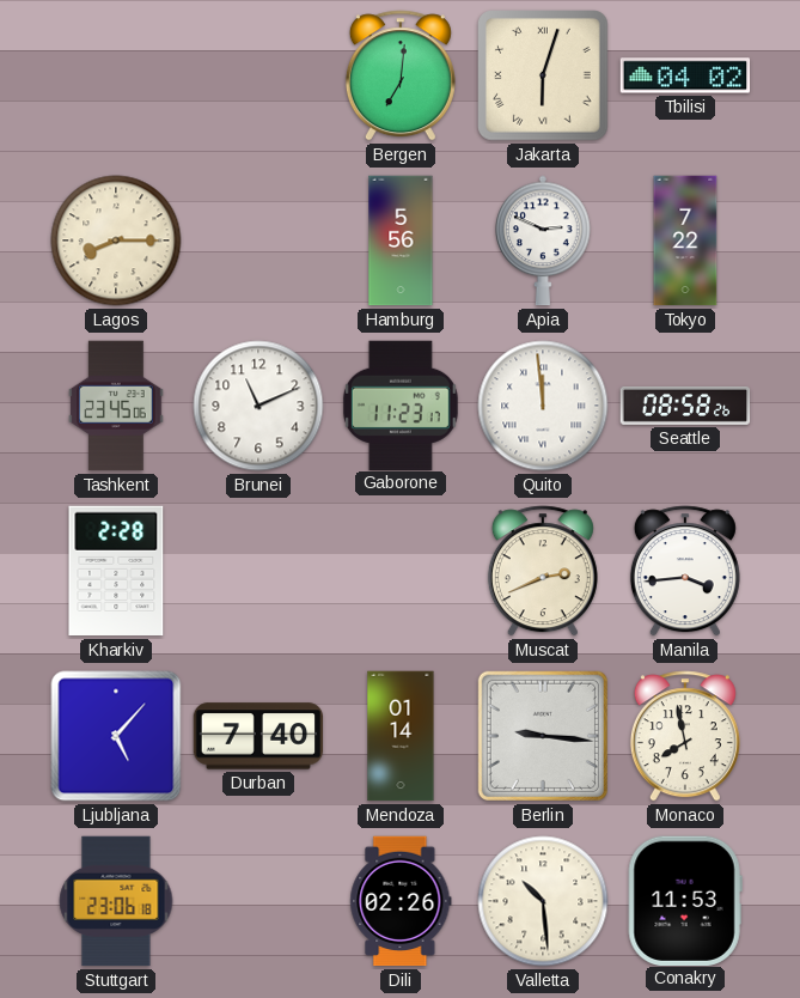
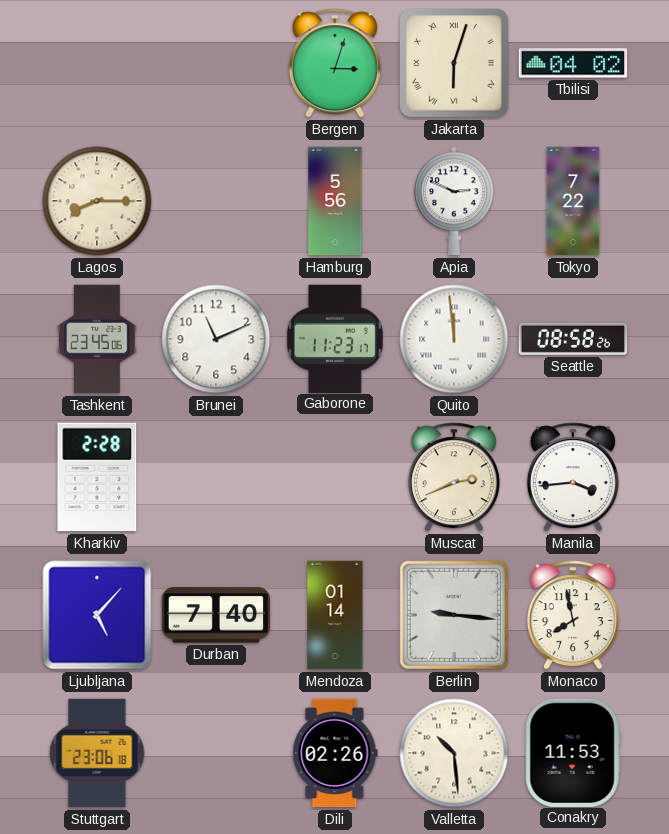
Bergen: 7:01 -> 3:03 (335, 63)
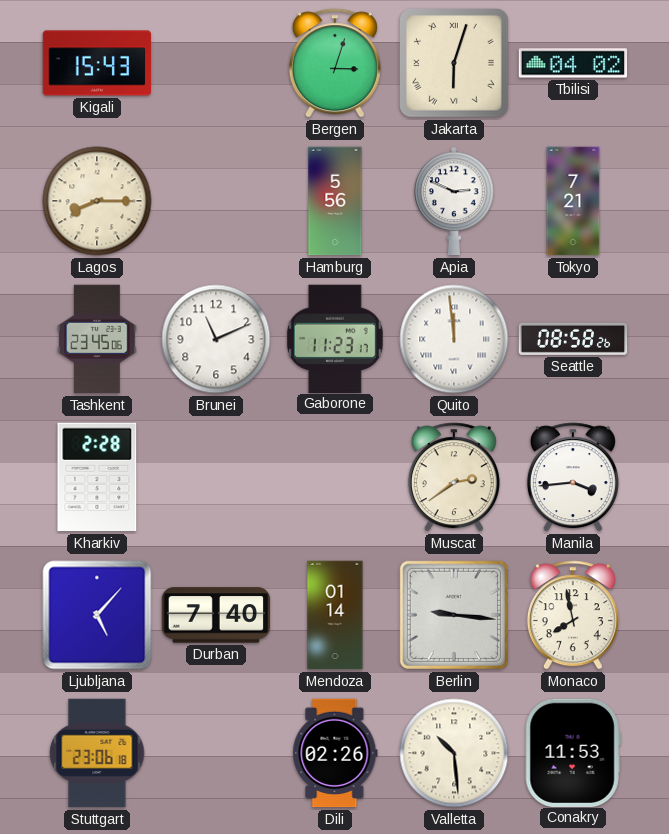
Kigali: none -> 15:43 (97, 63)
Tokyo: 7:22 -> 7:21 (573, 201)
Muscat: 2:41 -> 2:39 (454, 477)
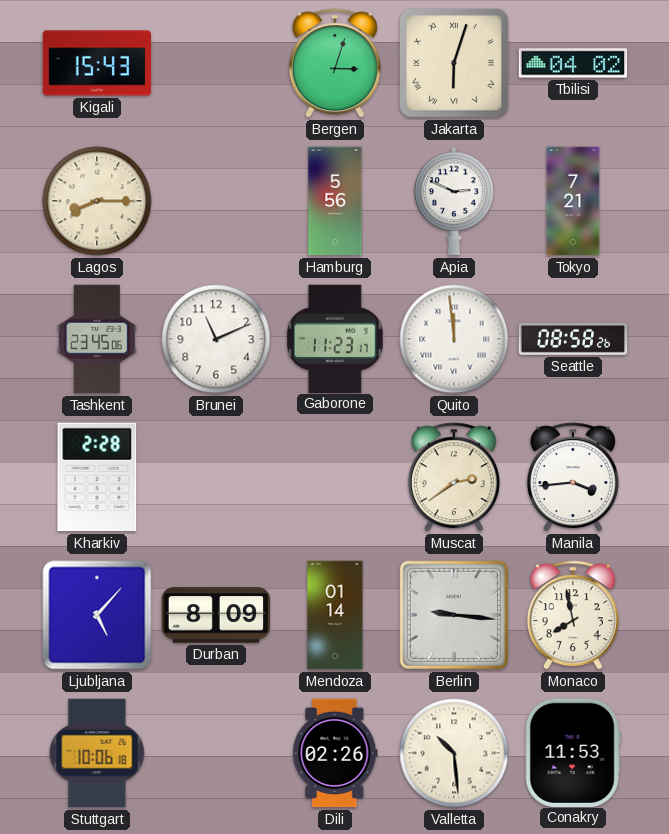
Durban: 7:40 -> 8:09 (216, 615)
Stuttgart: 23:06 -> 10:06 (97, 753)
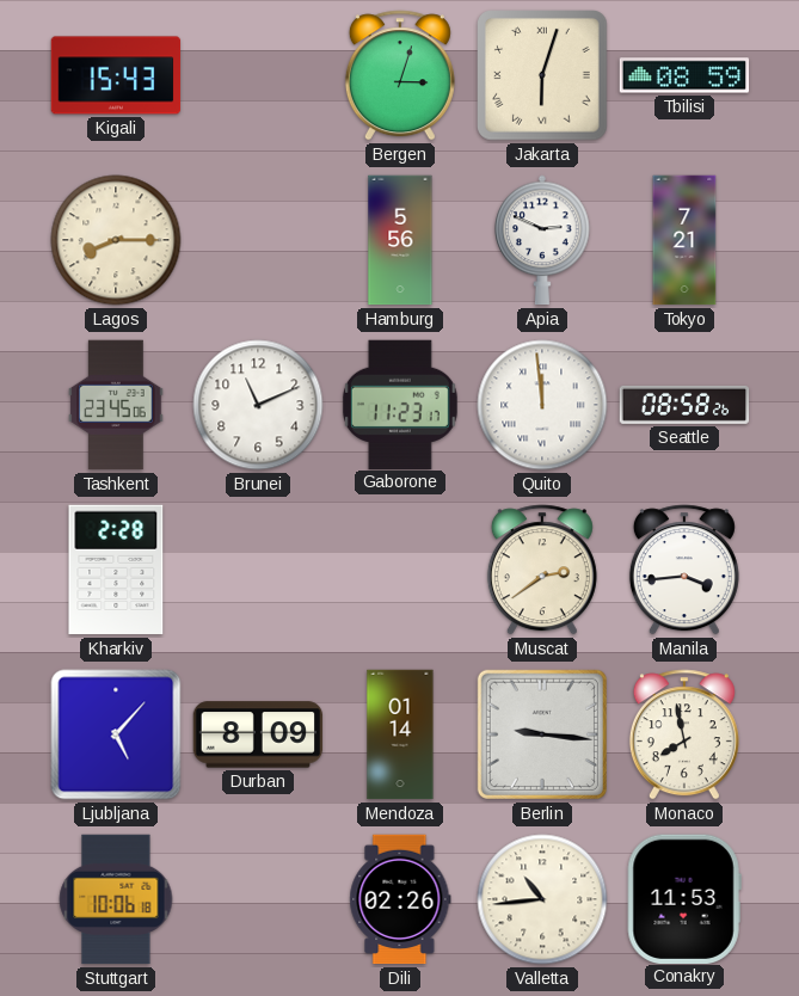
Tbilisi: 04:02 -> 08:59 (684, 75)
Valletta: 10:29 -> 10:44 (542, 899)
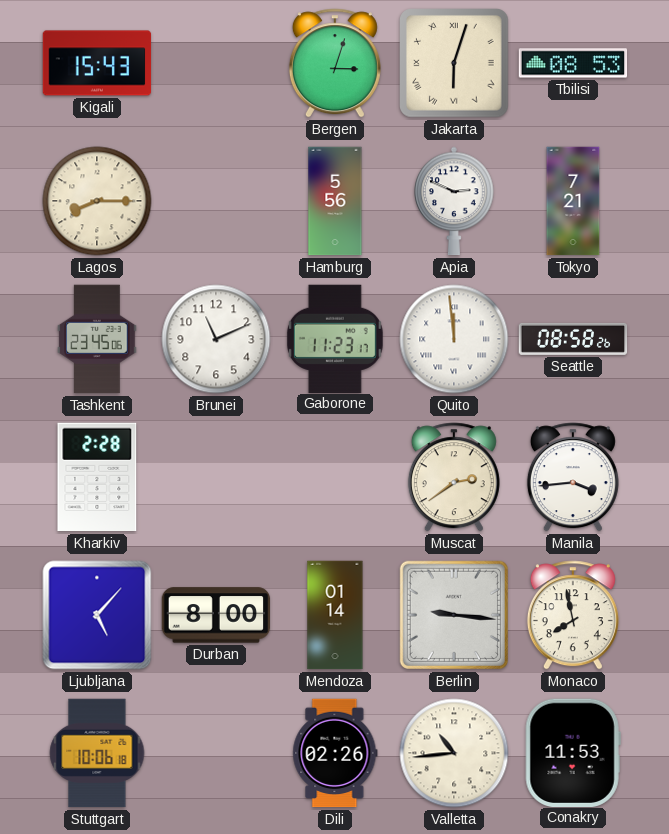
Tbilisi: 08:59 -> 08:53 (573, 63)
Durban: 8:09 -> 8:00 (216, 615)
